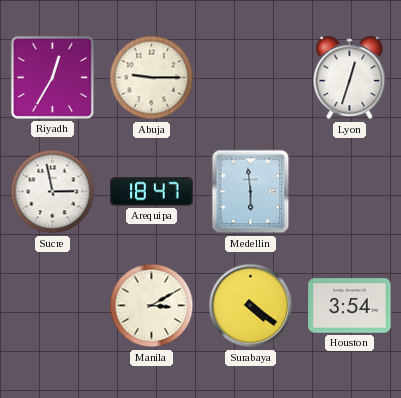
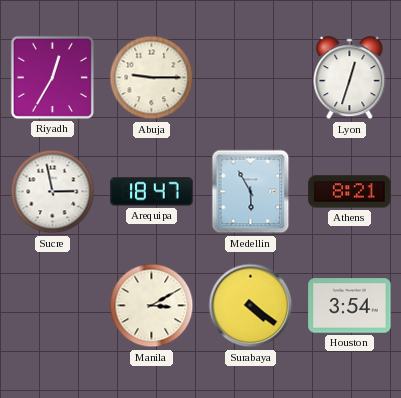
Medellin: 5:59 -> 5:55 (251, 192)
Athens: none -> 8:21 (350, 192)
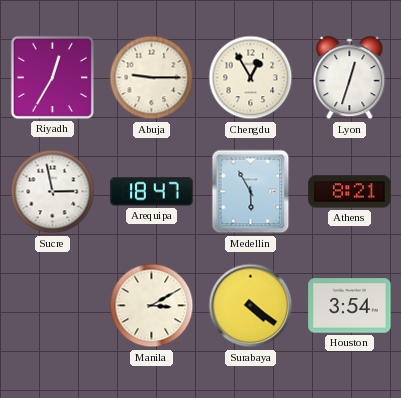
Chengdu: none -> 12:55 (251, 78)
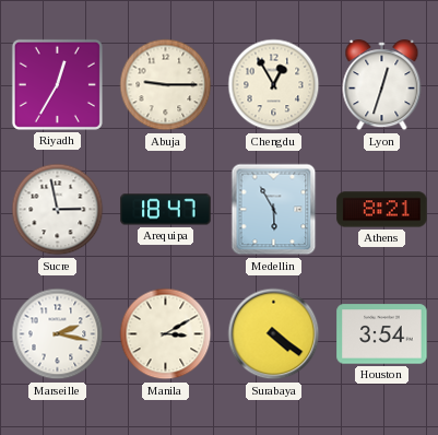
Marseille: none -> 2:17 (58, 334)
